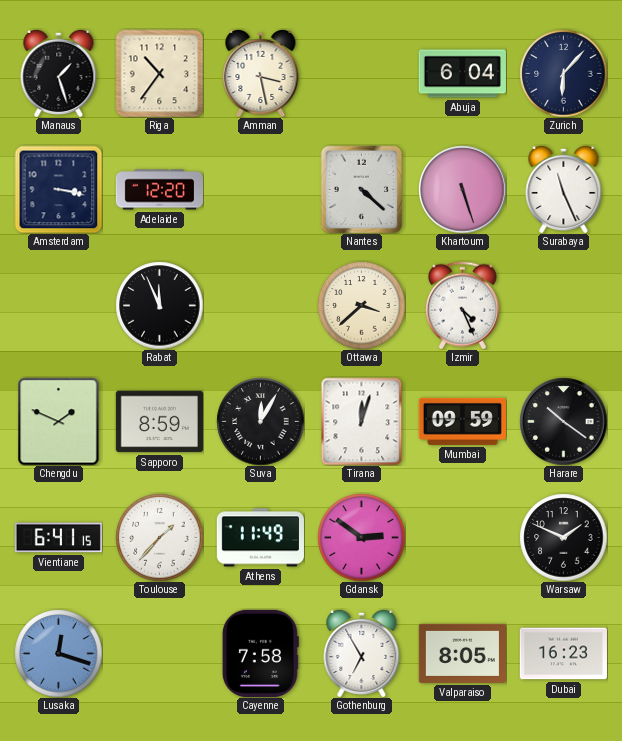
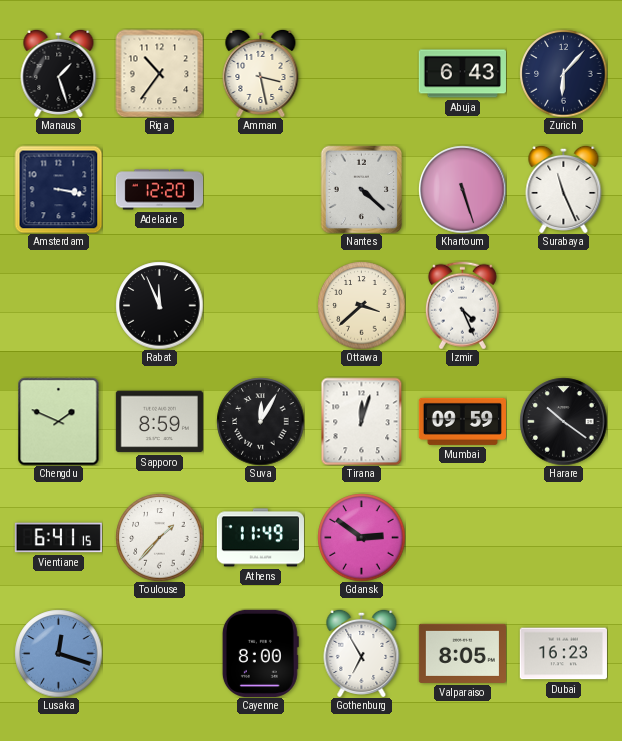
Abuja: 6:04 -> 6:43 (462, 74)
Warsaw: 1:49 -> none (563, 537)
Cayenne: 7:58 -> 8:00 (260, 653)
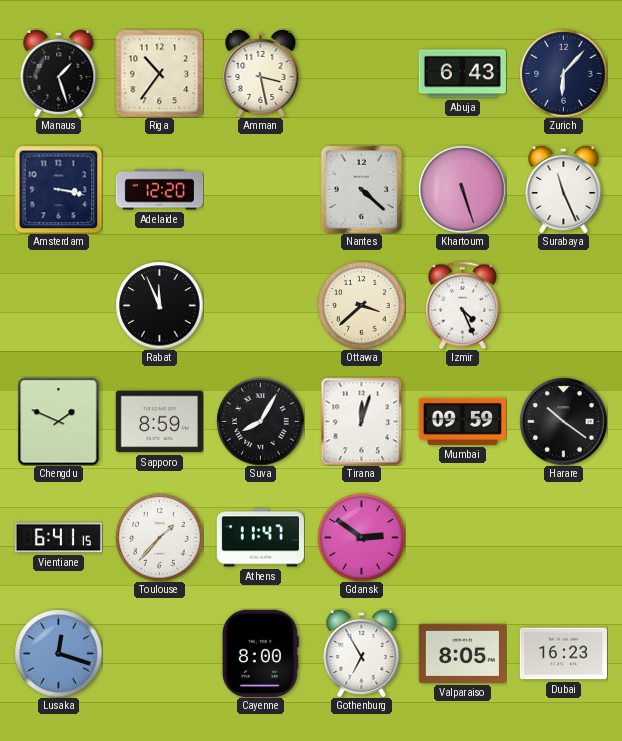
Suva: 12:05 -> 8:05 (260, 421)
Athens: 11:49 -> 11:47 (260, 538)
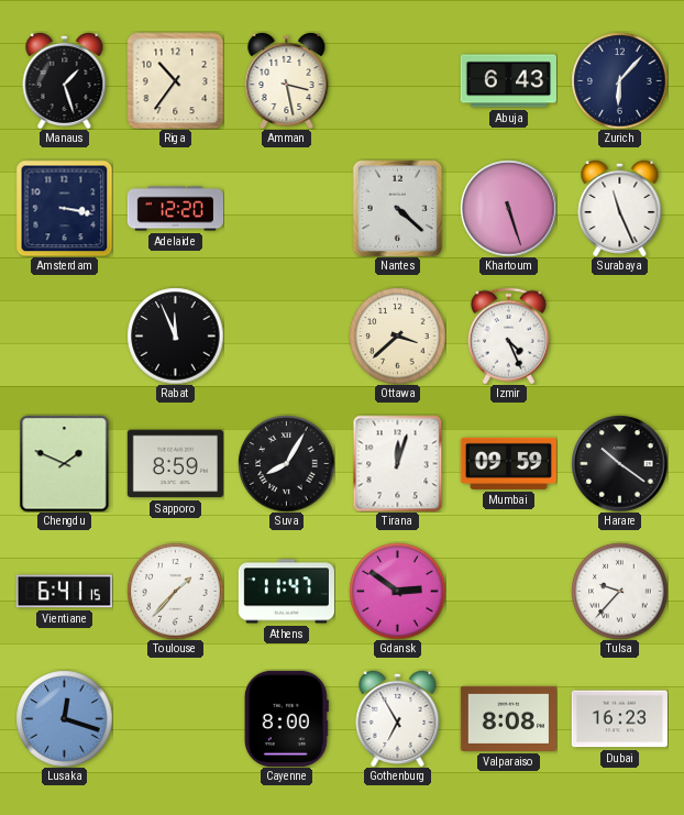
Tulsa: none -> 9:37 (619, 591)
Valparaiso: 8:05 -> 8:08 (508, 718)
